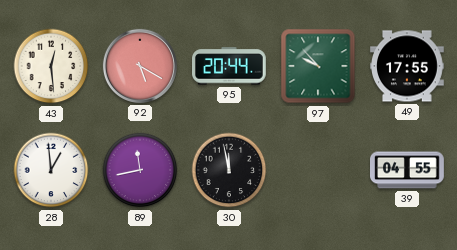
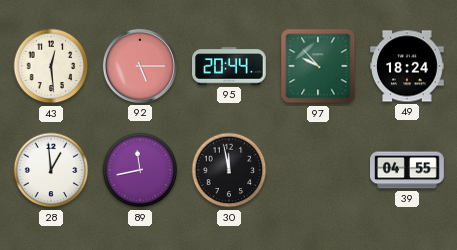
92: 5:20 -> 5:15 (140, 66)
49: 17:55 -> 18:24 (408, 66)
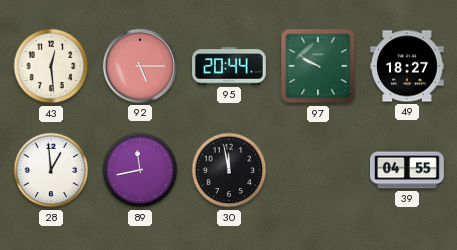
97: 9:53 -> 9:50 (318, 66)
49: 18:24 -> 18:27 (408, 66)
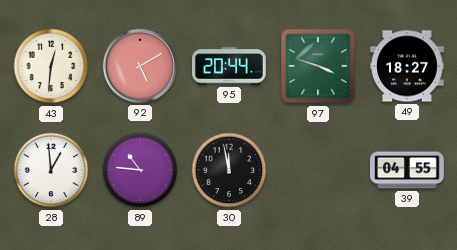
43: 12:29 -> 12:31 (51, 66)
92: 5:15 -> 5:10 (140, 66)
97: 9:50 -> 3:48 (318, 66)
89: 11:43 -> 10:46 (140, 170)
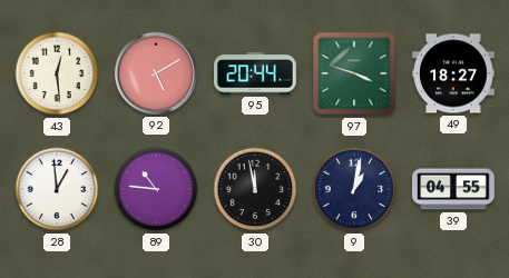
43: 12:31 -> 12:29 (57, 73)
9: none -> 1:02 (354, 189)
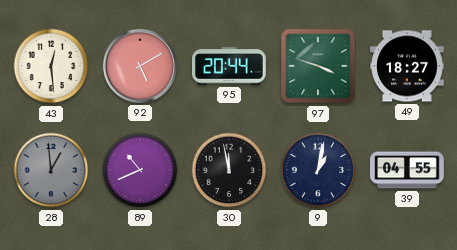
28 dial: white -> grey (51, 170)
89: 10:46 -> 10:41 (140, 170)
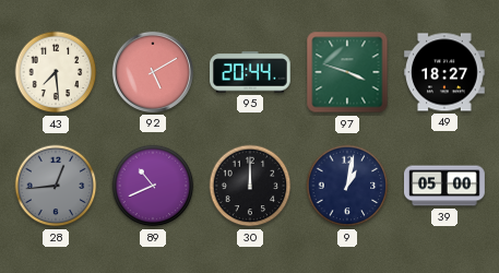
43: 12:29 -> 7:29 (56, 72)
28: 12:59 -> 12:44 (56, 186)
30: 11:58 -> 12:00 (250, 186)
39: 04:55 -> 05:00 (445, 186)
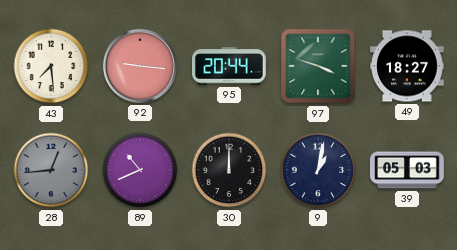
92: 5:10 -> 9:16 (140, 66)
39: 05:00 -> 05:03 (408, 170)
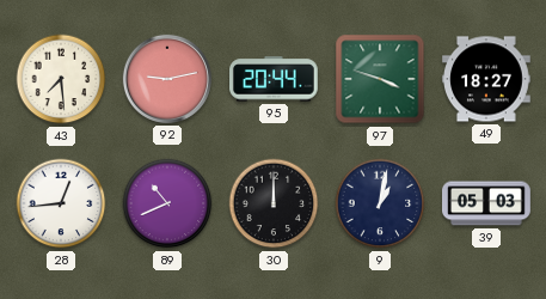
92: 9:16 -> 9:13 (167, 79)
28 dial: grey -> white (61, 203)
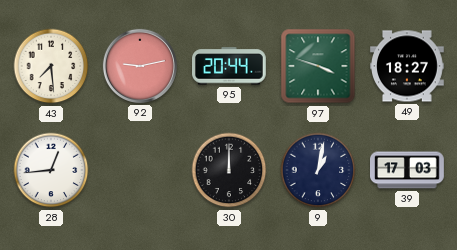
89: 10:41 -> none (167, 203)
39: 05:03 -> 17:03 (408, 170)
